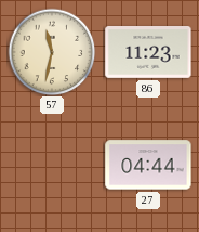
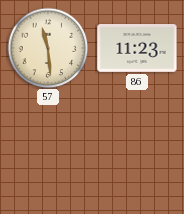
57: 11:32 -> 11:29 (48, 48)
27: 04:44 -> none (148, 165)
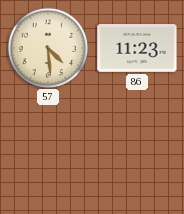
57: 11:29 -> 4:29 (48, 48)
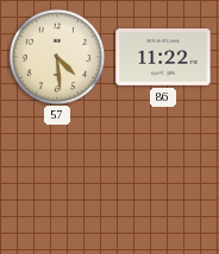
86: 11:23 -> 11:22 (163, 58)
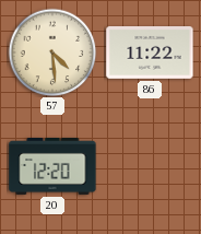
20: none -> 12:20 (52, 166)
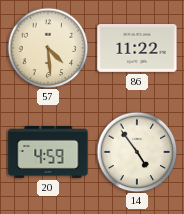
20: 12:20 -> 4:59 (48, 152)
14: none -> 4:54 (137, 152)
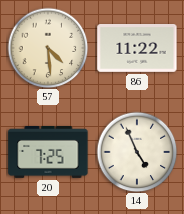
20: 4:59 -> 7:25 (48, 152)
14: 4:54 -> 4:56 (137, 152)
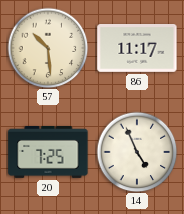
57: 4:29 -> 10:29 (48, 48)
86: 11:22 -> 11:17 (137, 49)
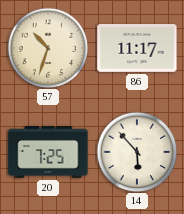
57: 10:29 -> 10:33 (48, 48)
14: 4:56 -> 5:53 (137, 152)
